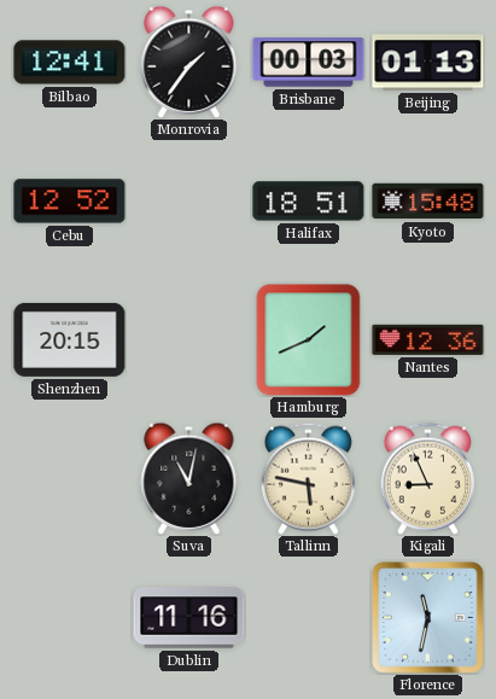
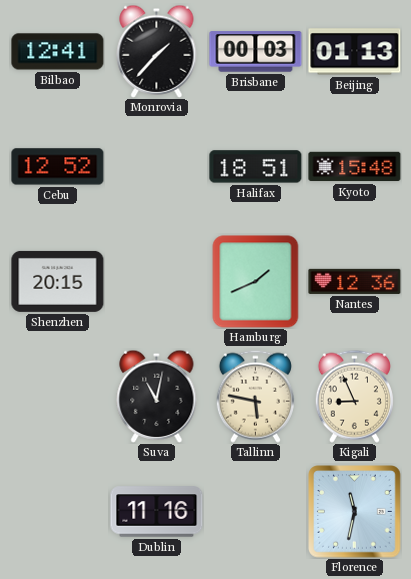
Monrovia: 1:36 -> 1:37 (157, 51)
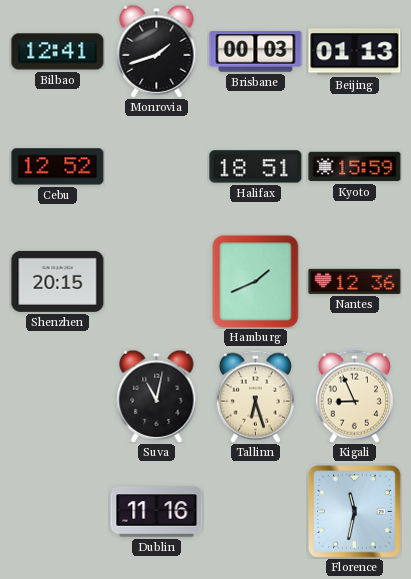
Monrovia: 1:37 -> 1:42 (157, 51)
Kyoto: 15:48 -> 15:59 (355, 167)
Tallinn: 5:47 -> 6:27 (255, 396)
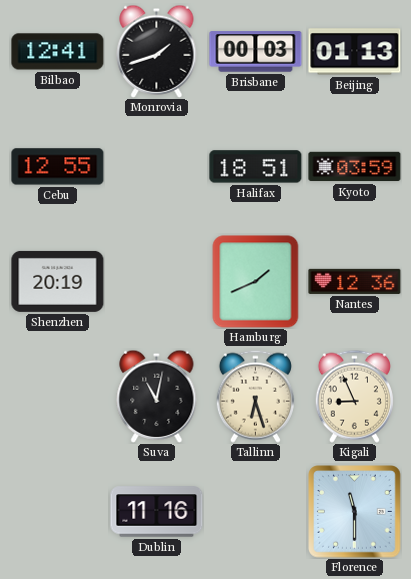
Cebu: 12:52 -> 12:55 (58, 167)
Kyoto: 15:59 -> 03:59 (355, 167)
Shenzhen: 20:15 -> 20:19 (58, 281)
Florence: 11:32 -> 11:30 (355, 512)
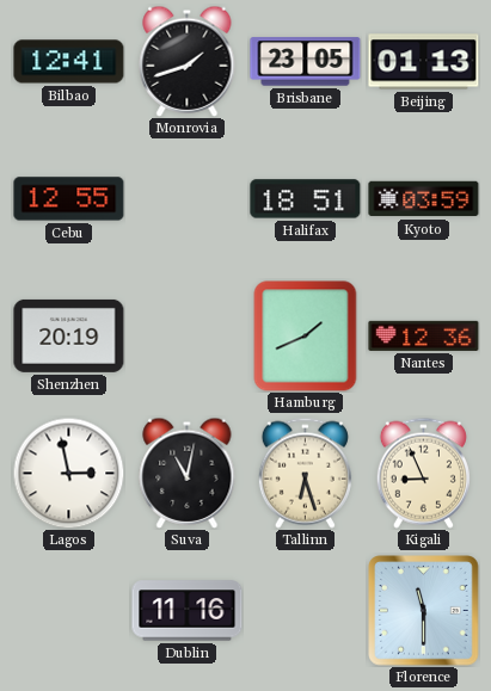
Brisbane: 00:03 -> 23:05 (306, 62)
Lagos: none -> 2:58 (68, 473)
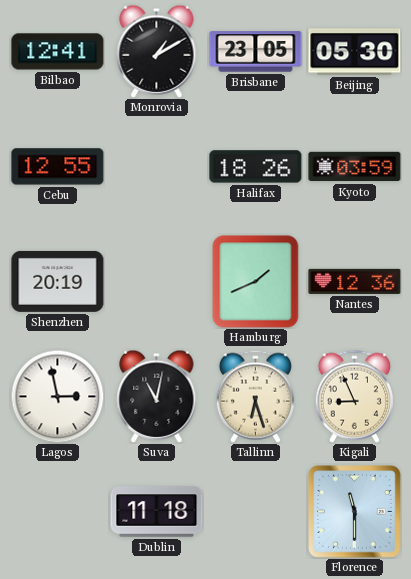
Monrovia: 1:42 -> 1:10 (157, 51)
Beijing: 01:13 -> 05:30 (355, 52)
Halifax: 18:51 -> 18:26 (256, 167)
Dublin: 11:16 -> 11:18 (157, 512)
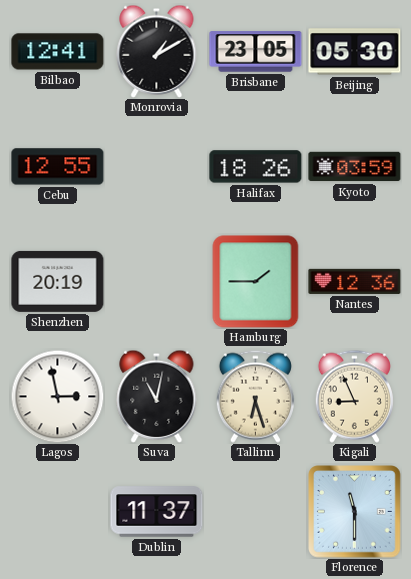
Hamburg: 1:41 -> 1:45 (256, 282)
Dublin: 11:18 -> 11:37 (157, 512)
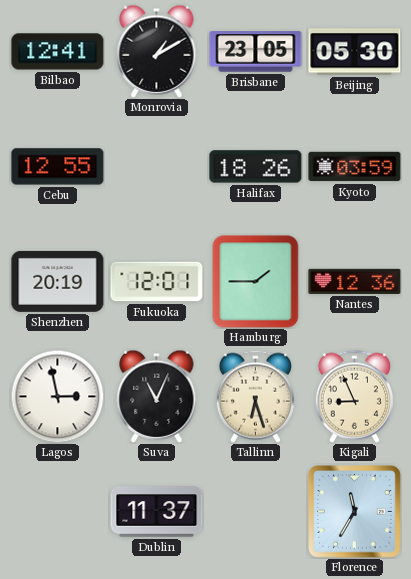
Fukuoka: none -> 12:01 (157, 282)
Suva: 11:02 -> 11:04 (157, 396)
Florence: 11:30 -> 11:35 (355, 512)
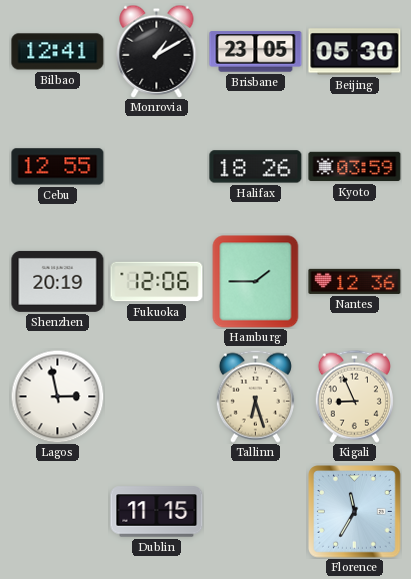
Fukuoka: 12:01 -> 12:06 (157, 282)
Suva: 11:04 -> none (157, 396)
Dublin: 11:37 -> 11:15 (157, 512)
